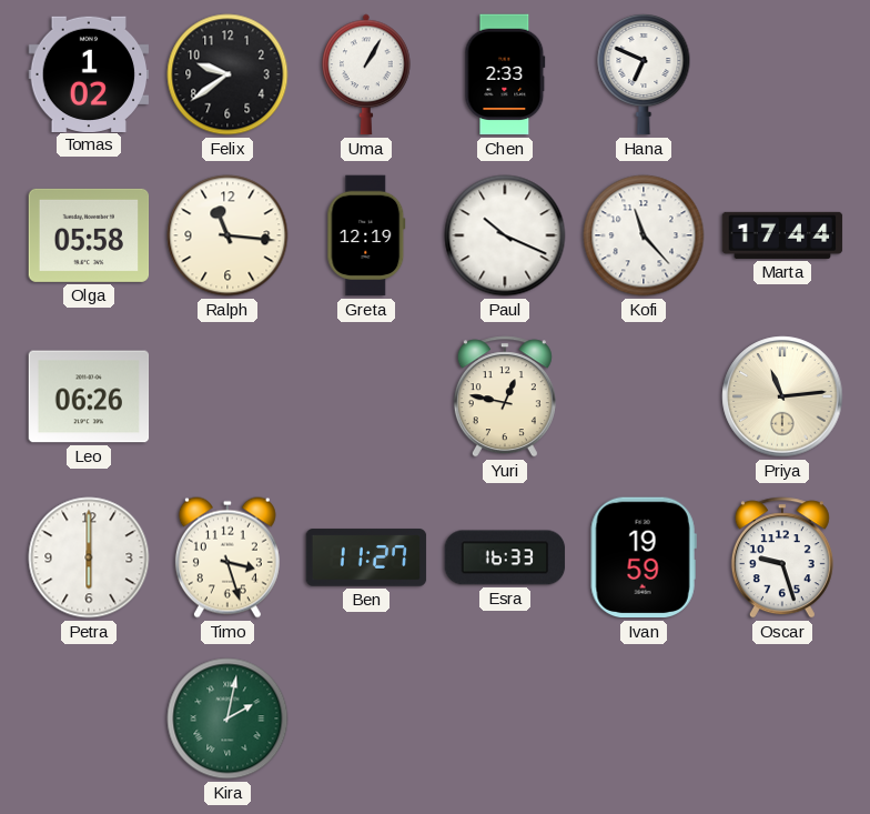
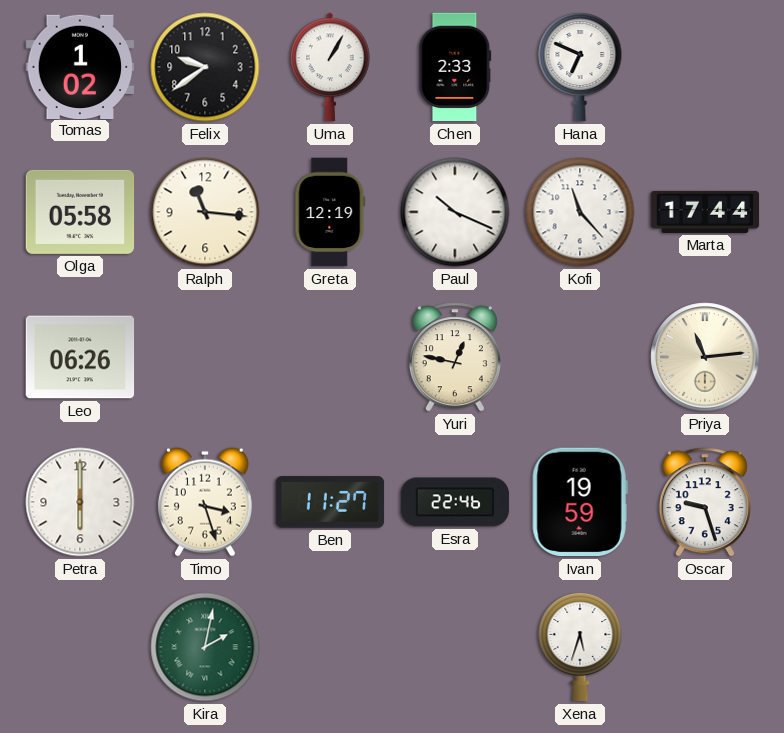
Esra: 16:33 -> 22:46 (455, 502)
Xena: none -> 5:33 (580, 648)
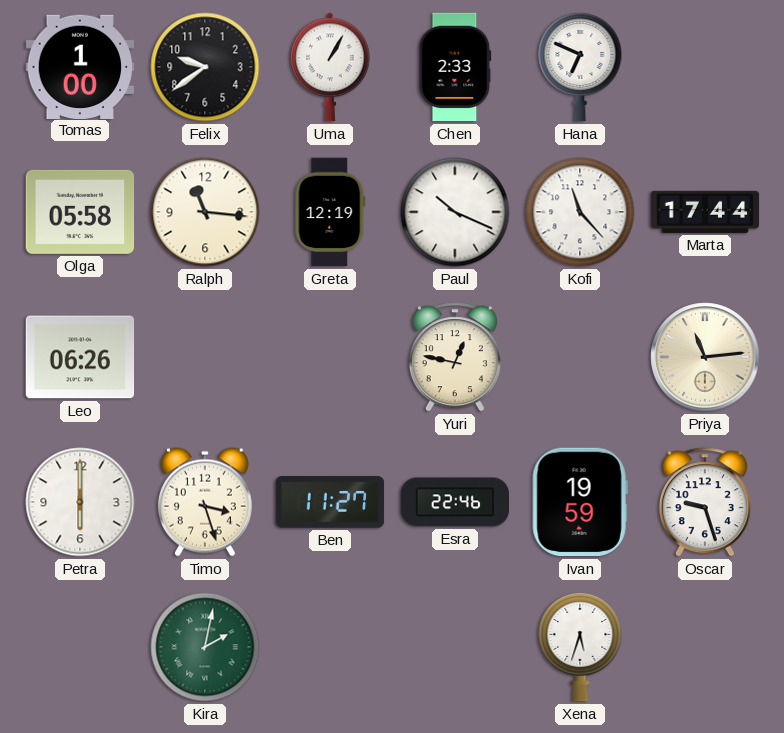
Tomas: 1:02 -> 1:00 (80, 66)
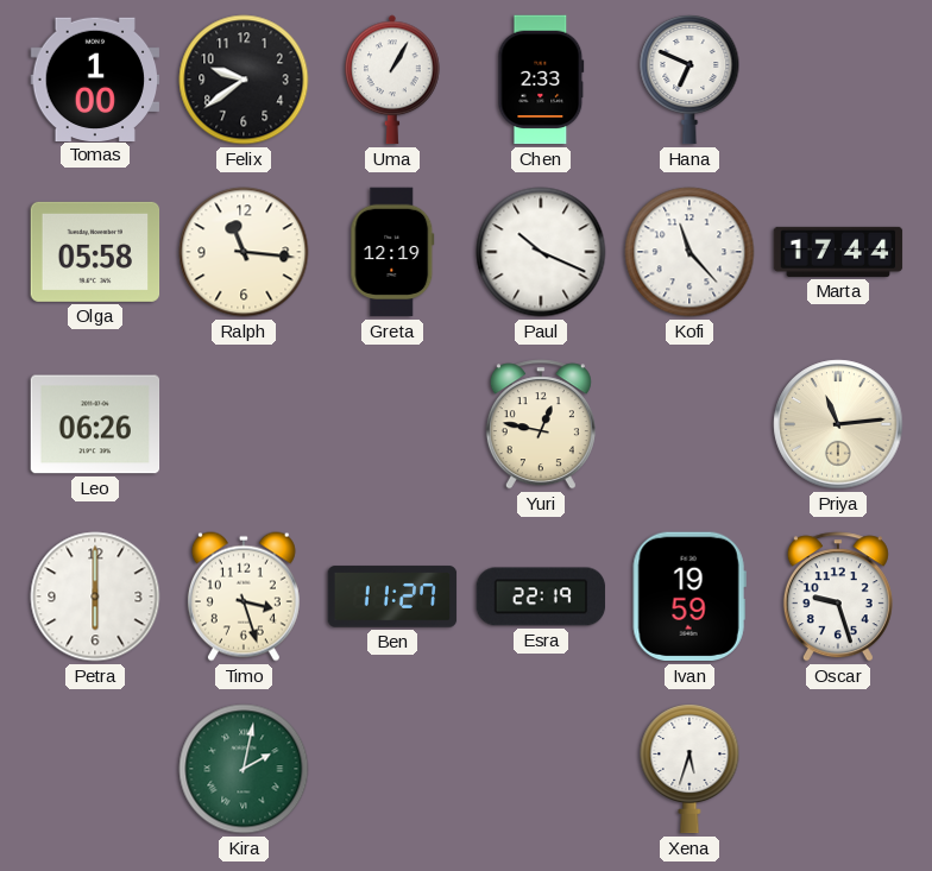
Esra: 22:46 -> 22:19 (541, 597)
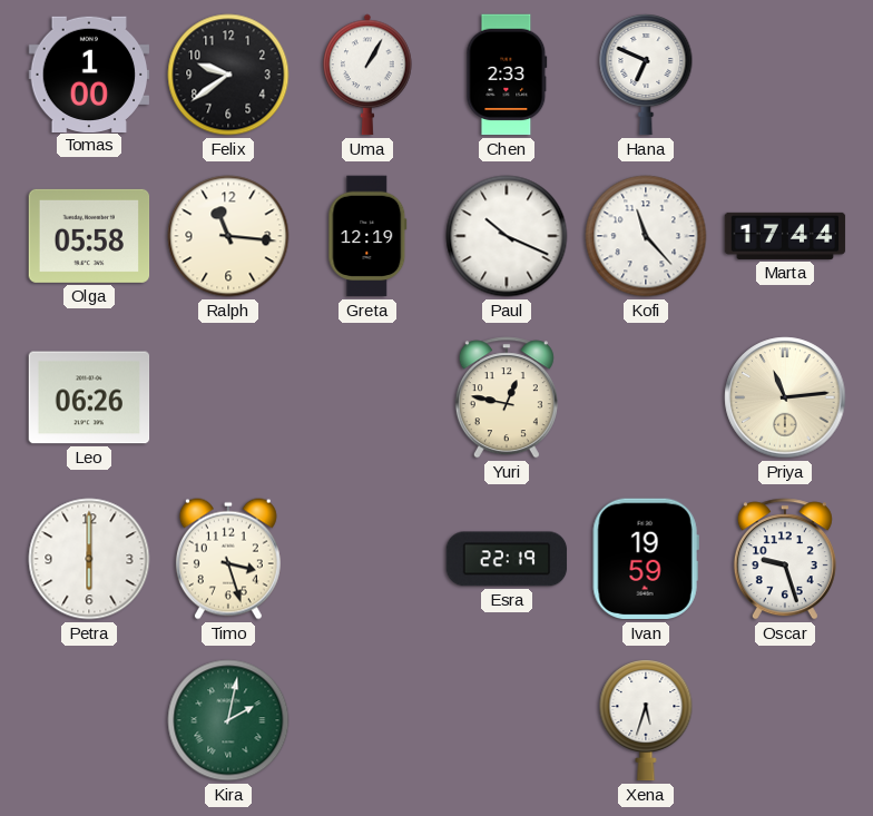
Ben: 11:27 -> none (392, 597)
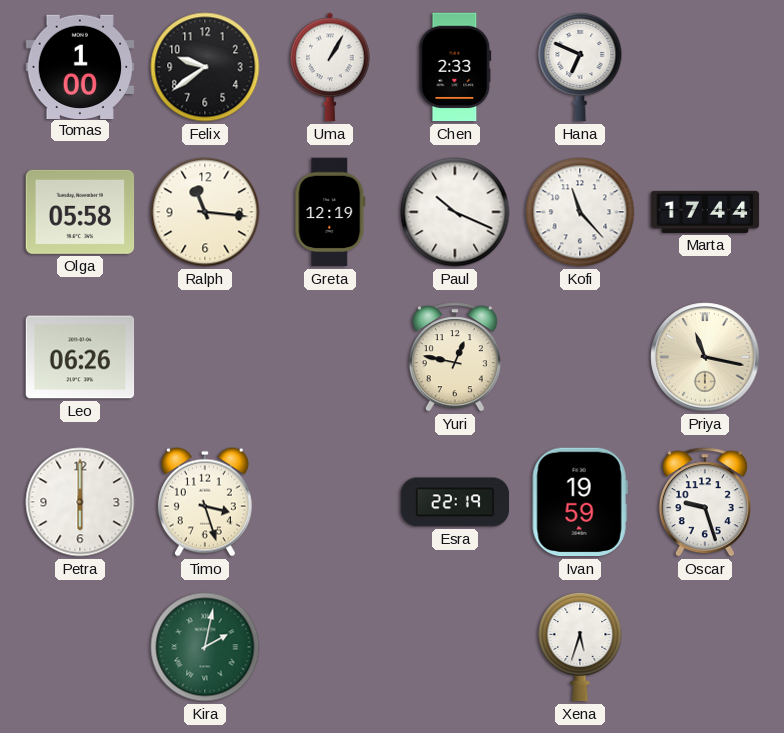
Priya: 11:14 -> 11:17 (705, 357)
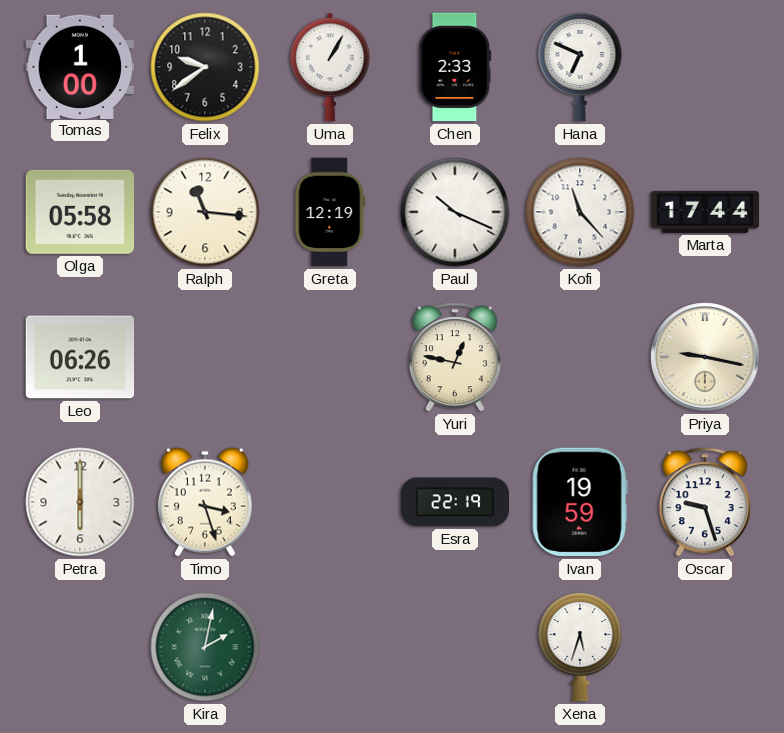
Priya: 11:17 -> 9:17 (705, 357)
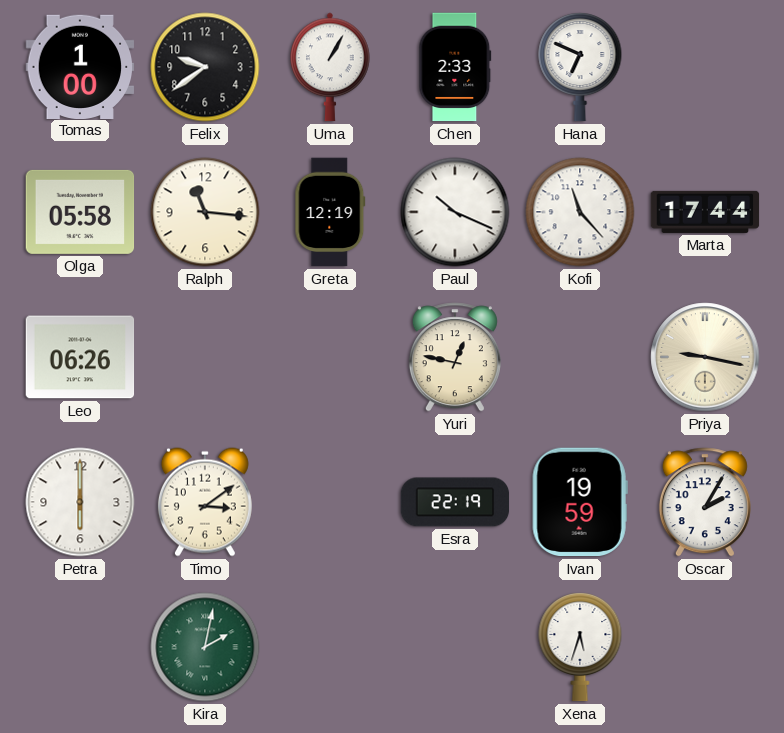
Timo: 3:27 -> 3:09 (205, 502)
Oscar: 9:27 -> 2:05 (705, 502)
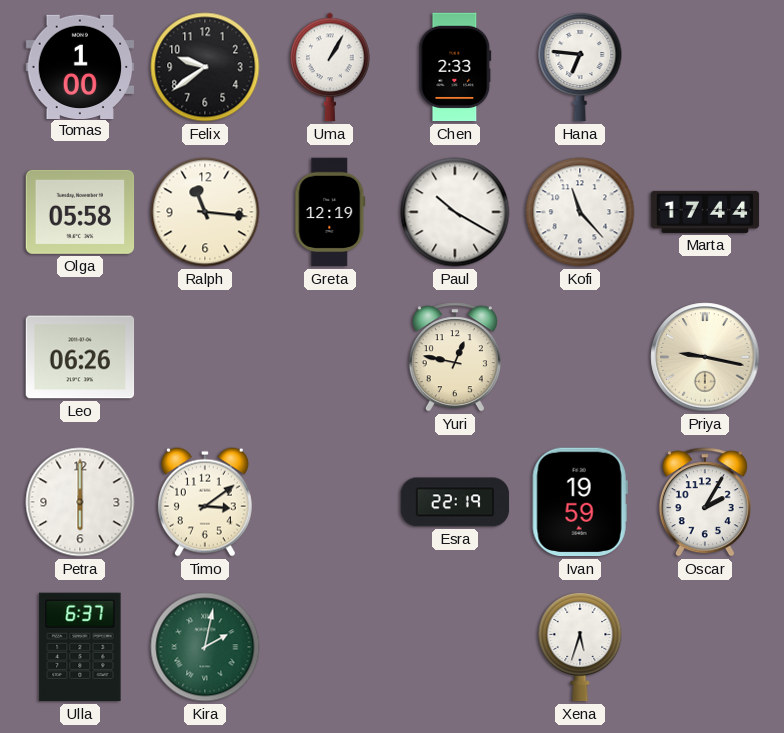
Hana: 6:49 -> 6:46 (580, 68)
Paul: 10:19 -> 10:20 (455, 212)
Ulla: none -> 6:37 (80, 647)
